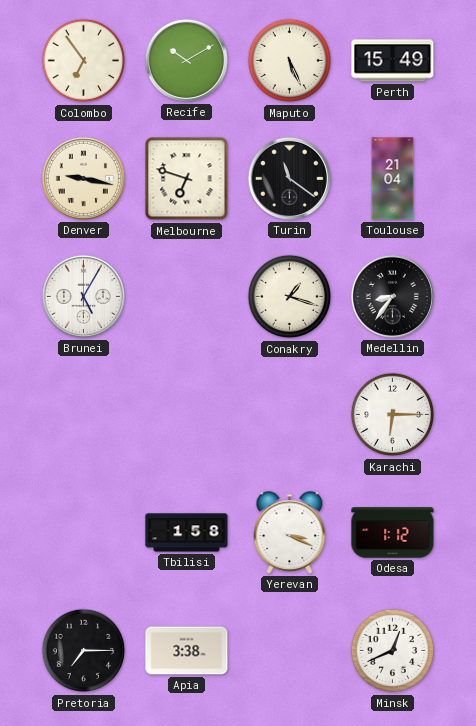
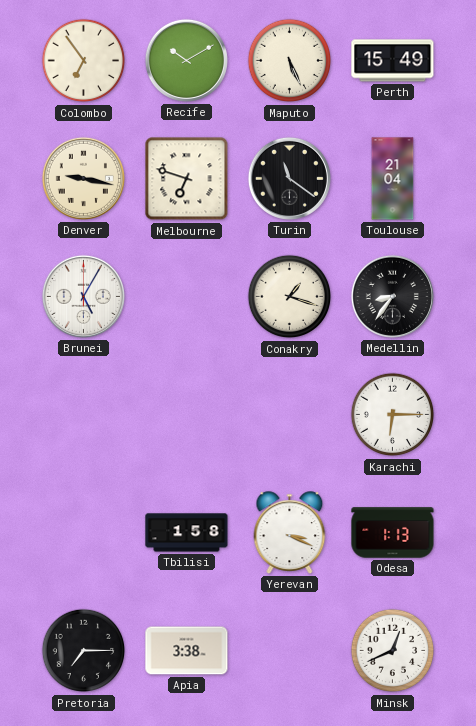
Odesa: 1:12 -> 1:13 (393, 533)
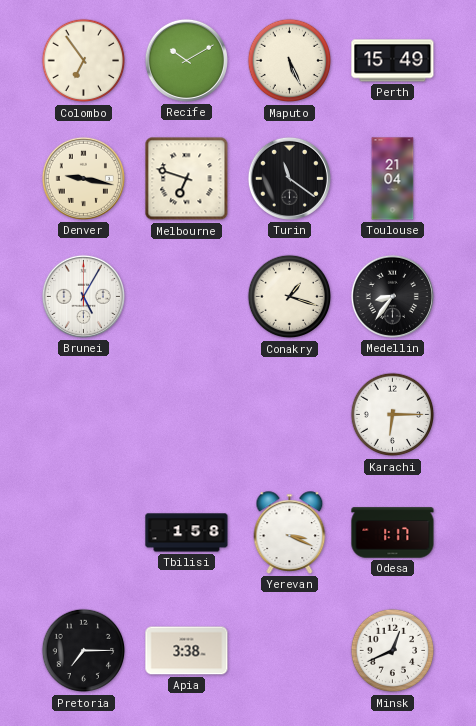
Odesa: 1:13 -> 1:17 (393, 533)
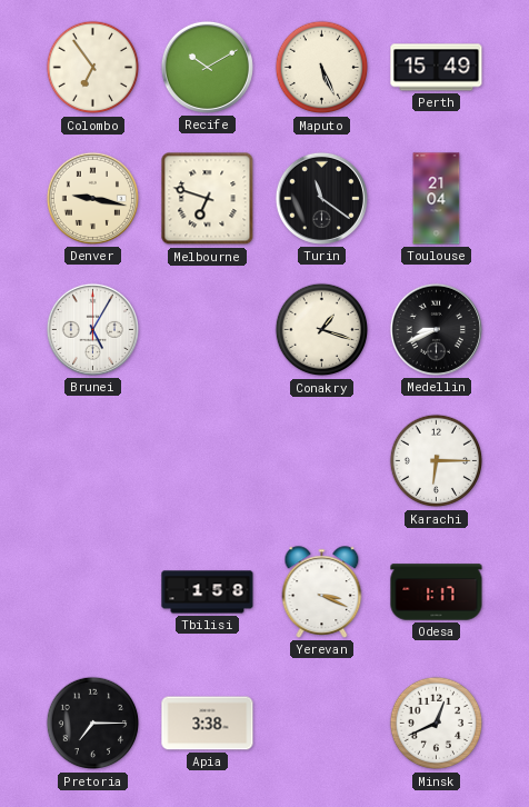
Medellin: 8:36 -> 8:41 (436, 329)
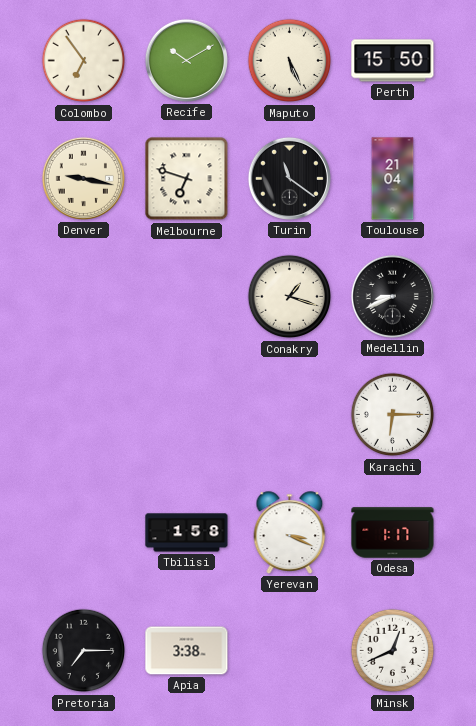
Perth: 15:49 -> 15:50 (393, 61)
Brunei: 5:05 -> none (92, 329)
